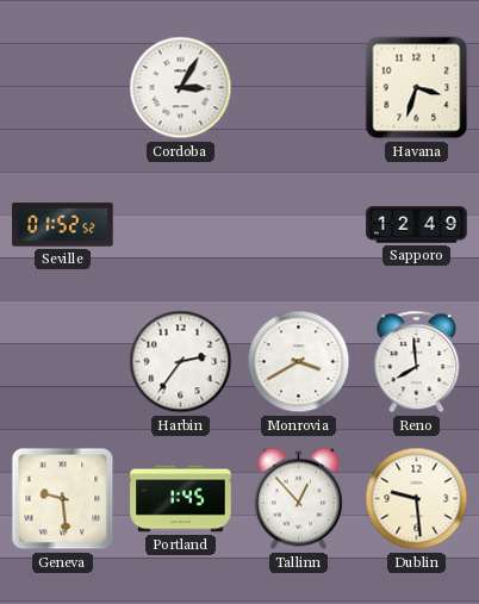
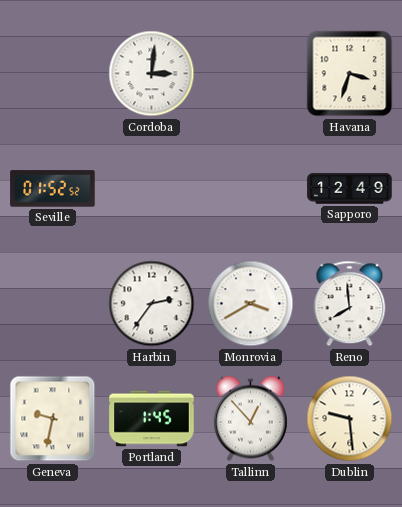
Cordoba: 3:05 -> 3:01 (152, 74)
Geneva: 9:29 -> 9:32 (53, 419)
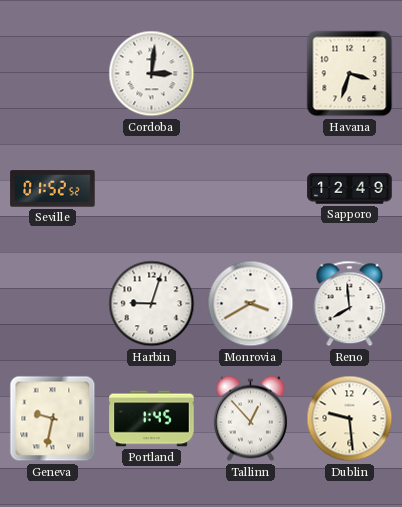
Harbin: 2:36 -> 9:03 (152, 304)
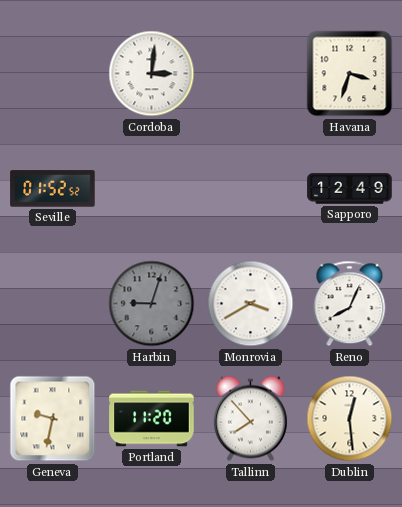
Harbin dial: white -> grey (152, 304)
Reno: 7:59 -> 8:04 (350, 304)
Portland: 1:45 -> 11:20 (152, 419)
Tallinn: 12:53 -> 7:53 (250, 419)
Dublin: 9:29 -> 12:29 (350, 419)
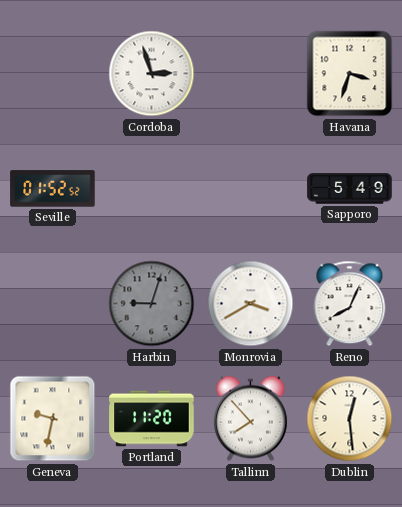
Cordoba: 3:01 -> 2:57 (152, 74)
Sapporo: 12:49 -> 5:49 (350, 189)
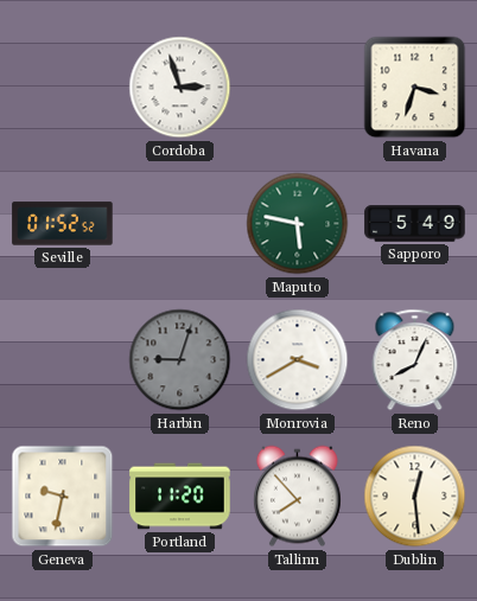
Maputo: none -> 5:47 (298, 224)
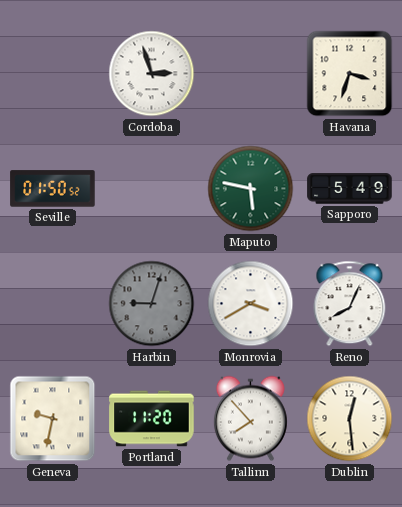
Seville: 01:52 -> 01:50 (53, 189)
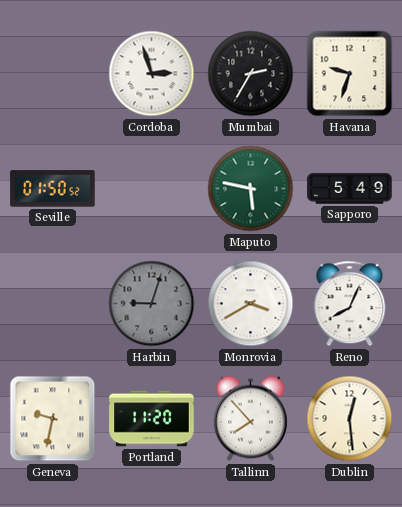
Mumbai: none -> 2:35 (251, 74)
Havana: 3:33 -> 9:33 (350, 74)
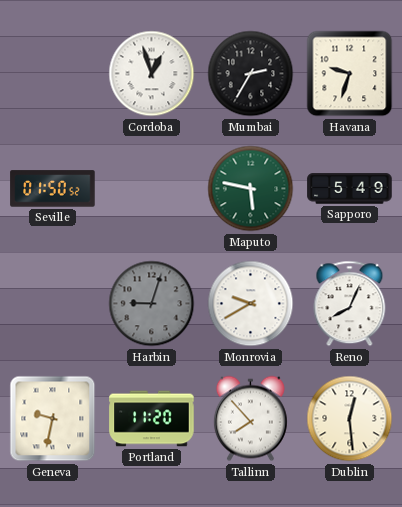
Cordoba: 2:57 -> 12:57 (152, 74)
Monrovia: 3:40 -> 9:40 (251, 304)
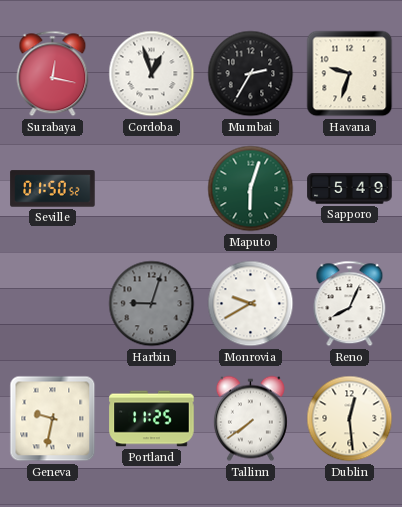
Surabaya: none -> 12:17 (53, 74)
Maputo: 5:47 -> 6:03 (251, 189)
Portland: 11:20 -> 11:25 (152, 419)
Tallinn: 7:53 -> 7:39 (250, 419)
